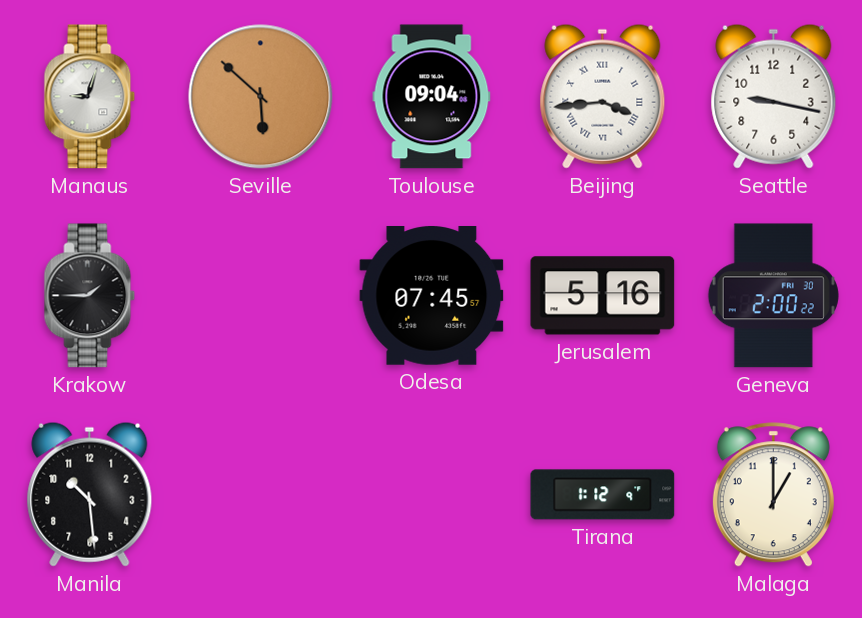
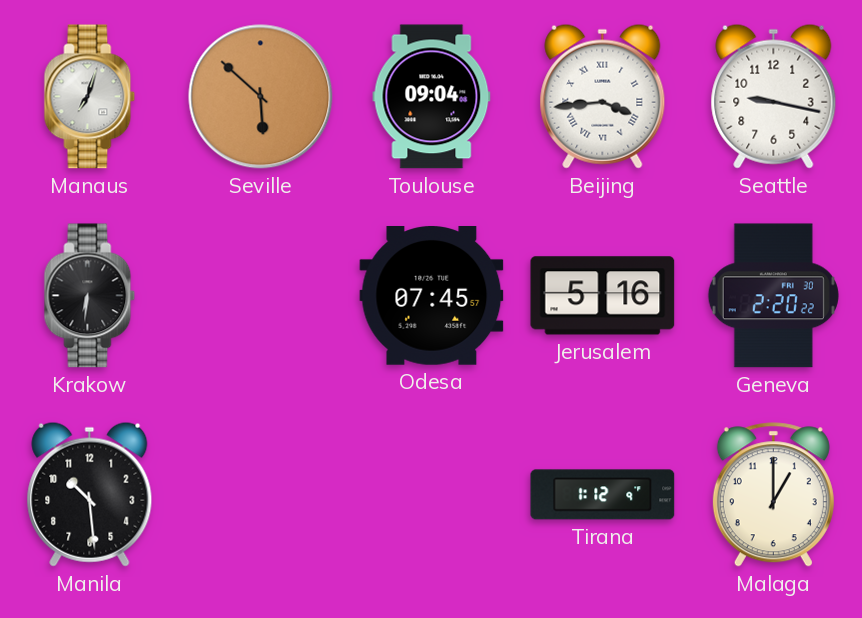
Manaus: 9:03 -> 7:03 (90, 97)
Krakow: 1:45 -> 6:31 (90, 296)
Geneva: 2:00 -> 2:20 (773, 296)
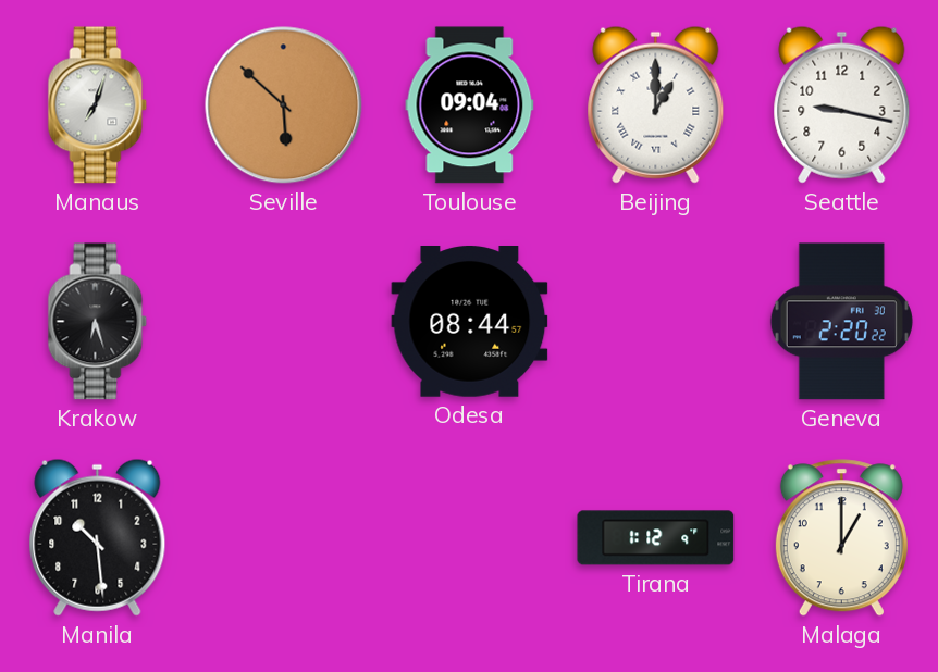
Beijing: 3:44 -> 1:00 (656, 104)
Krakow: 6:31 -> 6:27 (98, 322)
Odesa: 07:45 -> 08:44 (470, 322)
Jerusalem: 5:16 -> none (603, 296)
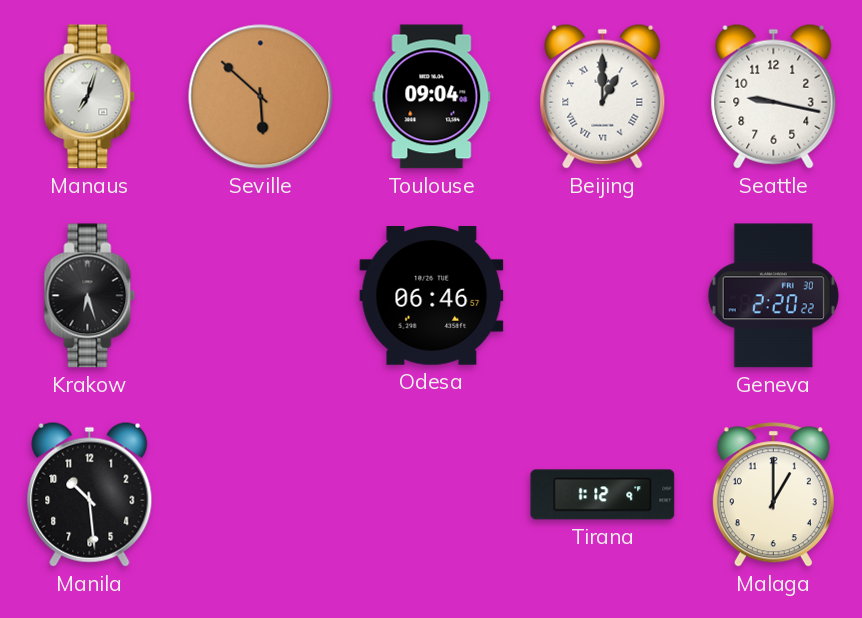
Odesa: 08:44 -> 06:46 (432, 296)
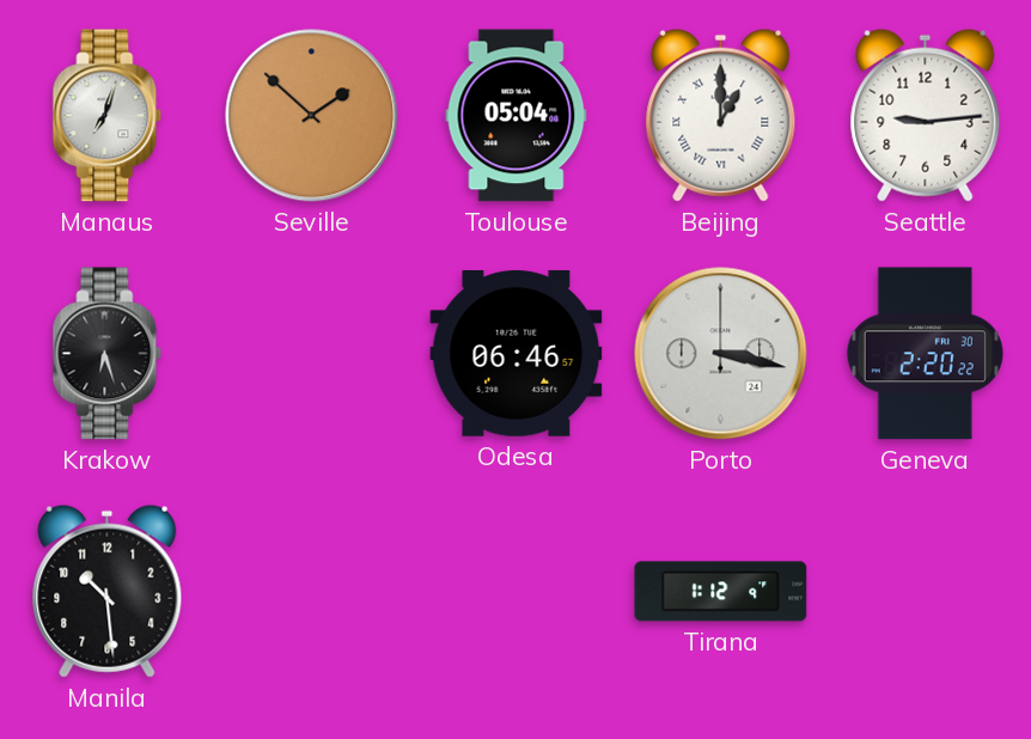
Seville: 5:52 -> 1:52 (312, 116)
Toulouse: 09:04 -> 05:04 (517, 116)
Seattle: 9:17 -> 9:14 (926, 115)
Porto: none -> 3:17 (721, 354)
Malaga: 1:00 -> none (773, 495)
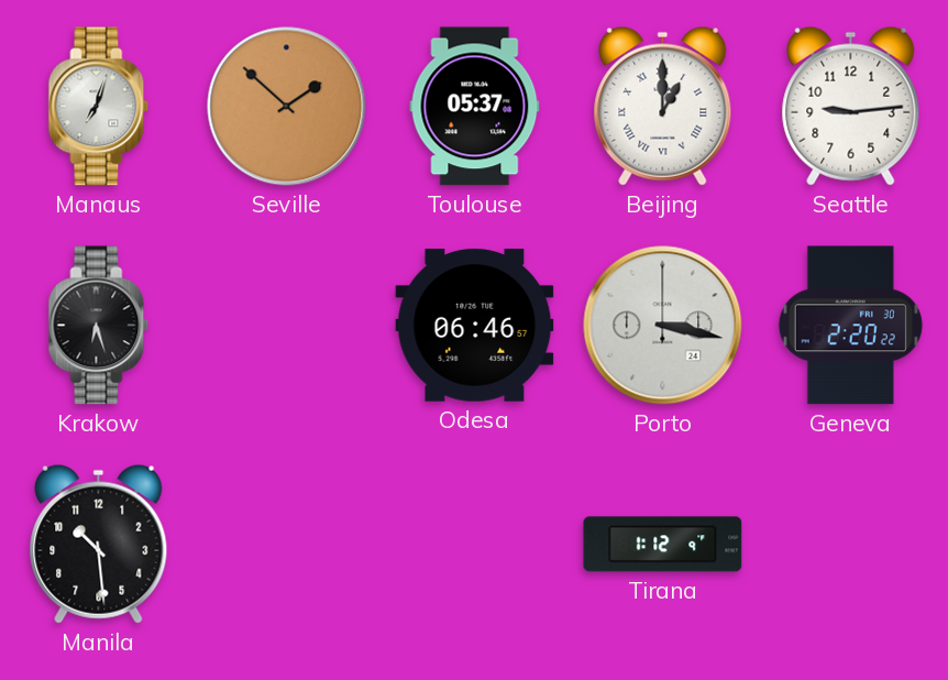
Toulouse: 05:04 -> 05:37 (475, 107)
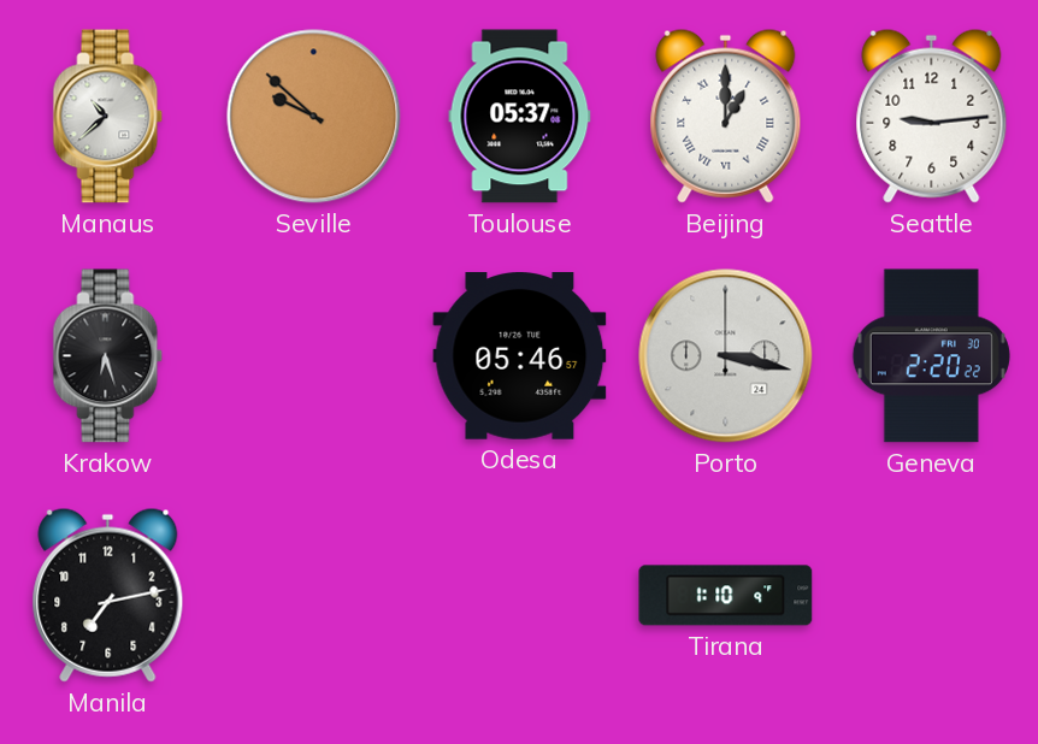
Manaus: 7:03 -> 10:38 (108, 117)
Seville: 1:52 -> 9:52 (314, 117)
Odesa: 06:46 -> 05:46 (520, 356)
Manila: 10:29 -> 7:13 (108, 595)
Tirana: 1:12 -> 1:10 (726, 596)
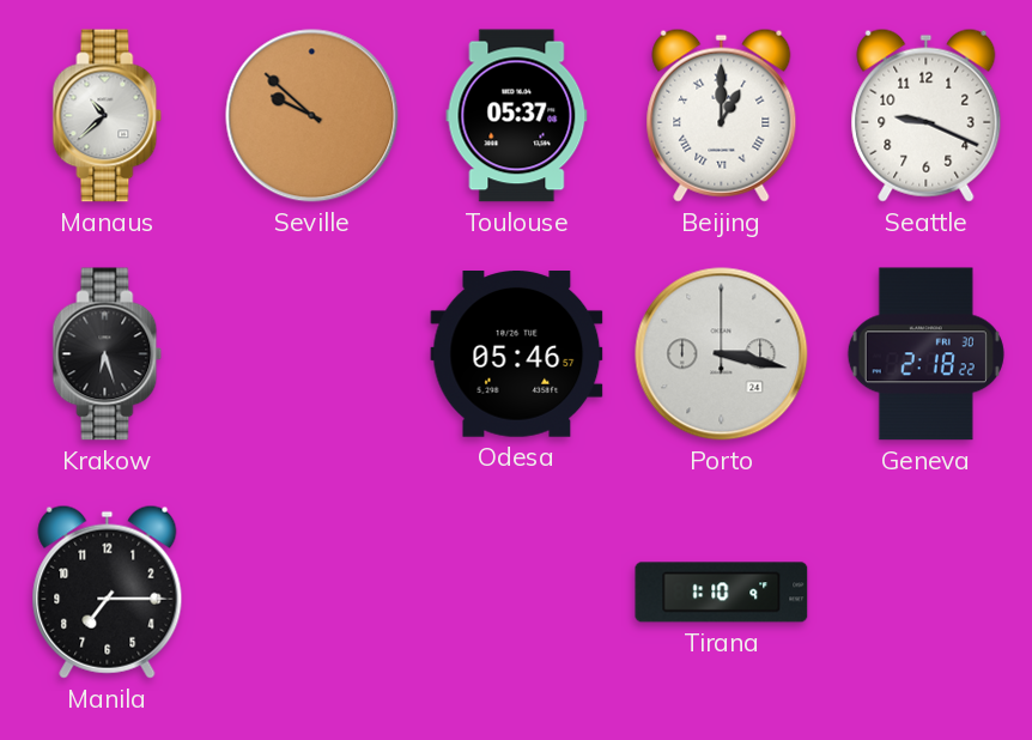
Seattle: 9:14 -> 9:19 (927, 115)
Geneva: 2:20 -> 2:18 (925, 354)
Manila: 7:13 -> 7:15 (108, 592)
